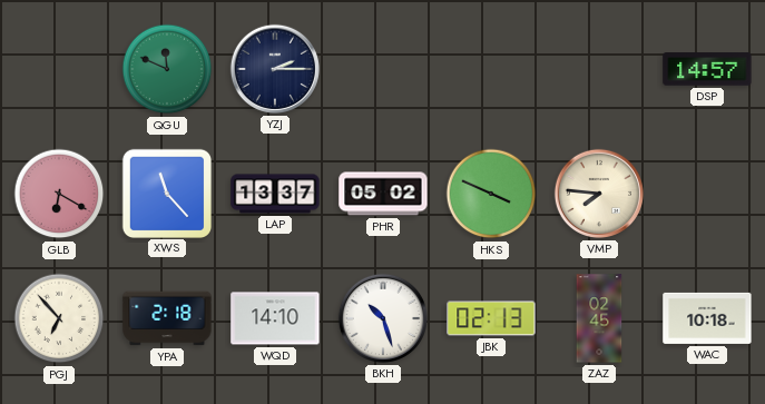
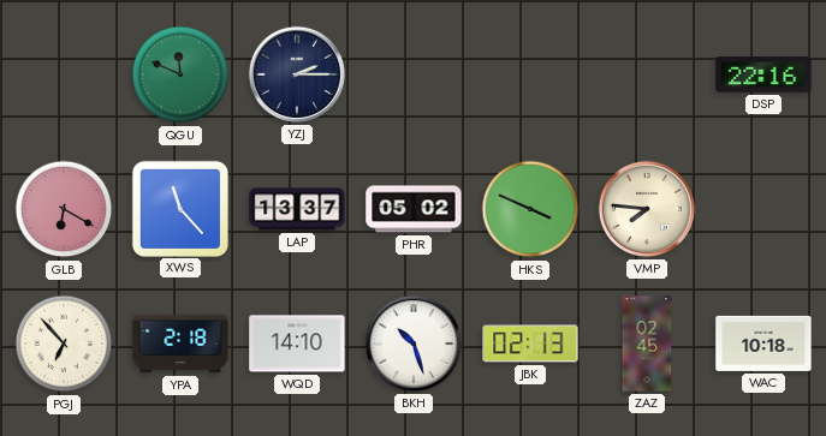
DSP: 14:57 -> 22:16 (763, 74)
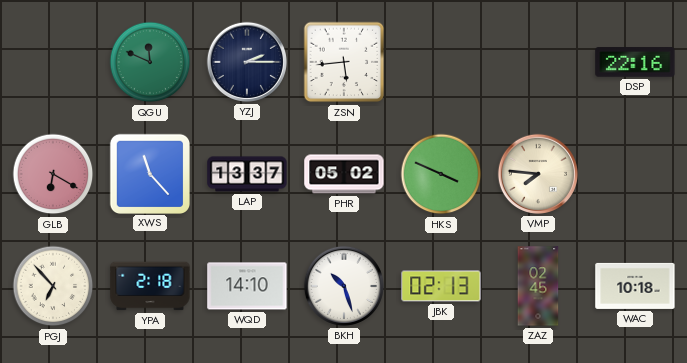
ZSN: none -> 5:44 (344, 62)
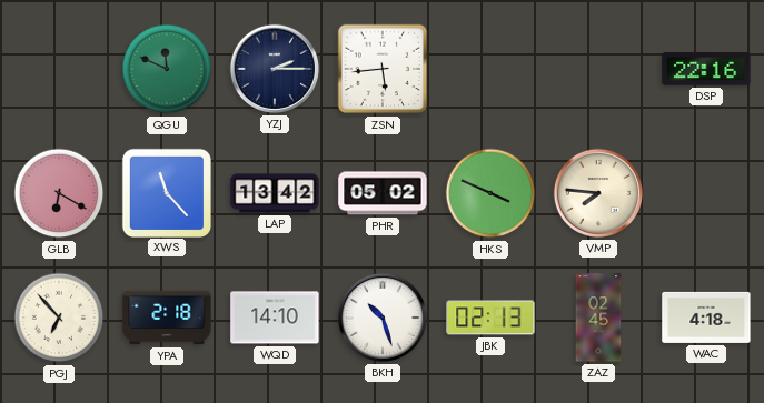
LAP: 13:37 -> 13:42 (275, 193)
WAC: 10:18 -> 4:18 (706, 318)
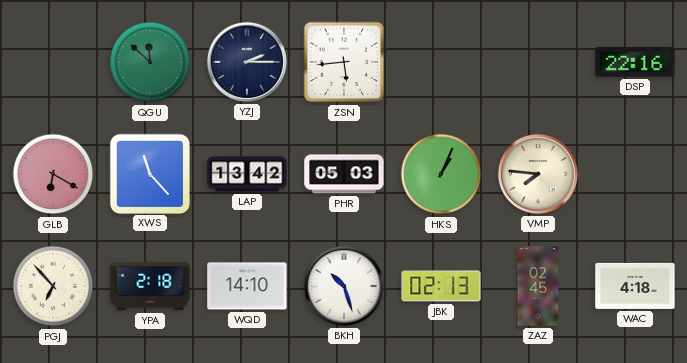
QGU: 11:49 -> 11:52 (150, 62)
PHR: 05:02 -> 05:03 (344, 174)
HKS: 3:49 -> 1:04 (441, 174)
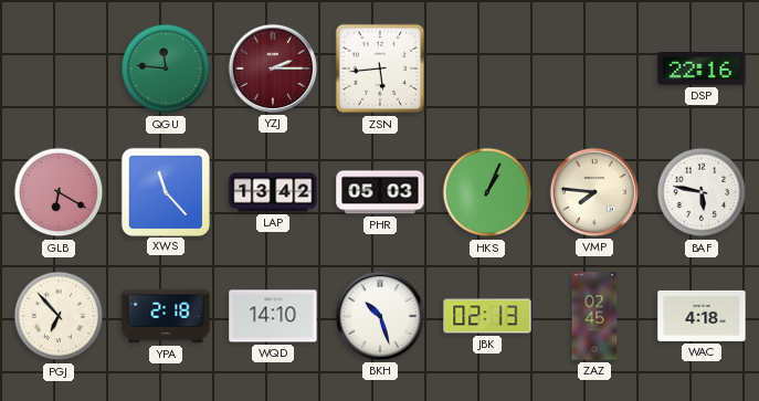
QGU: 11:52 -> 11:46 (166, 68)
YZJ dial: navy -> burgundy (273, 68)
BAF: none -> 5:47 (702, 192)
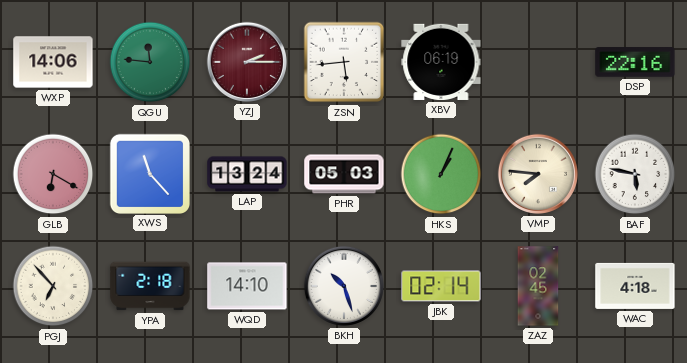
WXP: none -> 14:06 (53, 62)
XBV: none -> 06:19 (441, 62)
LAP: 13:42 -> 13:24 (247, 174)
JBK: 02:13 -> 02:14 (441, 286)
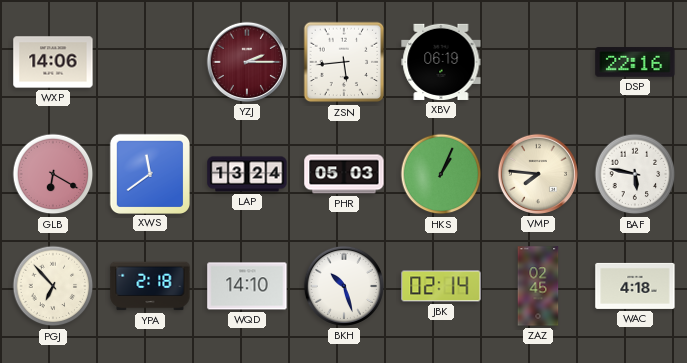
QGU: 11:46 -> none (150, 62)
XWS: 11:23 -> 11:39 (149, 173)
